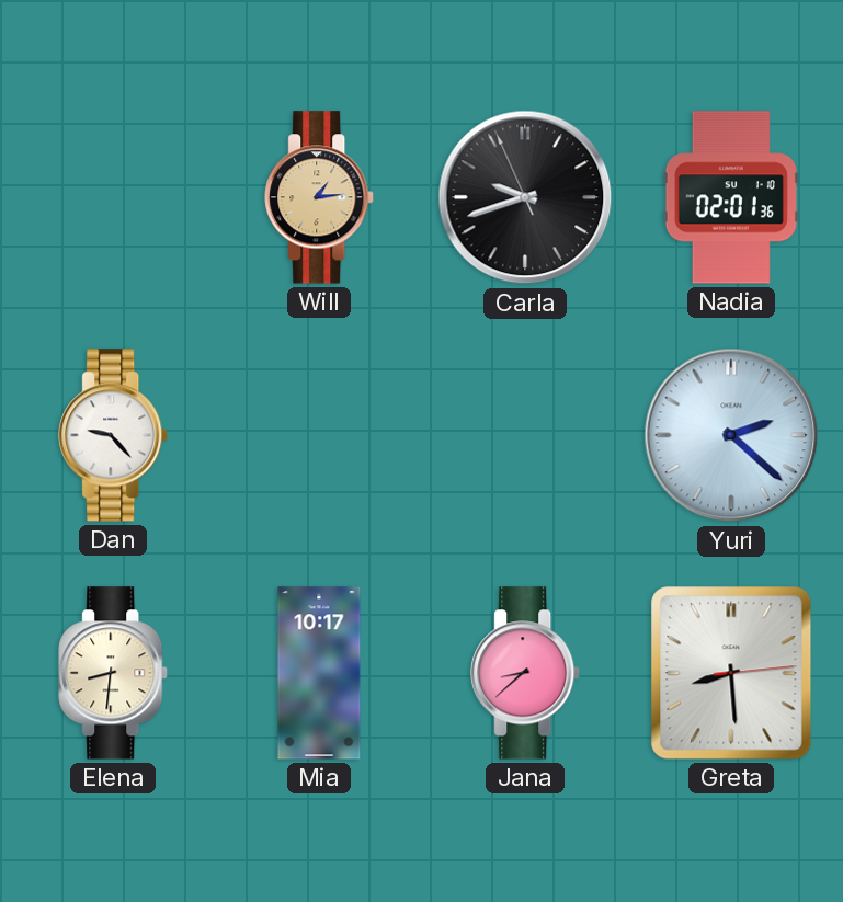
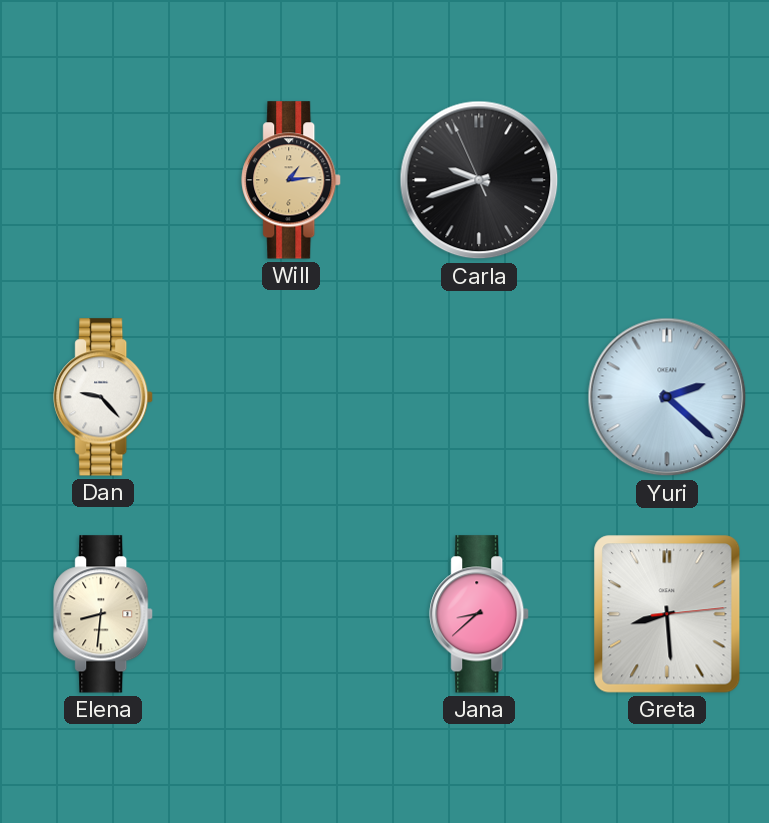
Nadia: 02:01 -> none (731, 197)
Mia: 10:17 -> none (319, 673)
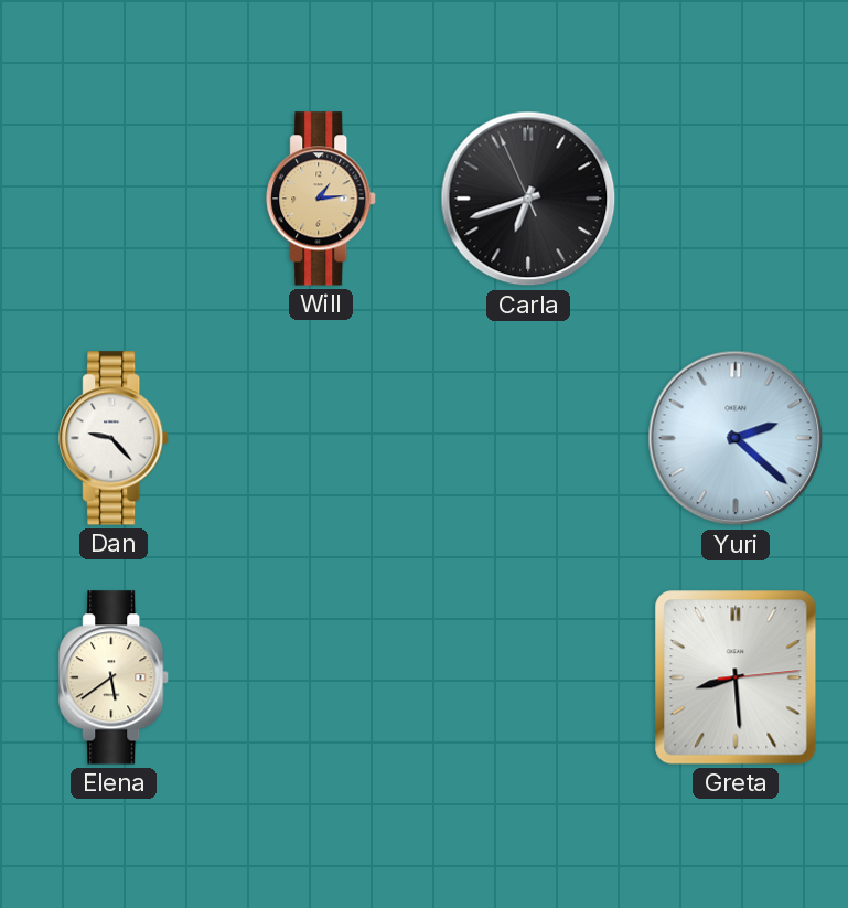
Carla: 9:41 -> 6:41 (528, 199)
Elena: 8:31 -> 5:39 (115, 677)
Jana: 8:38 -> none (480, 614)
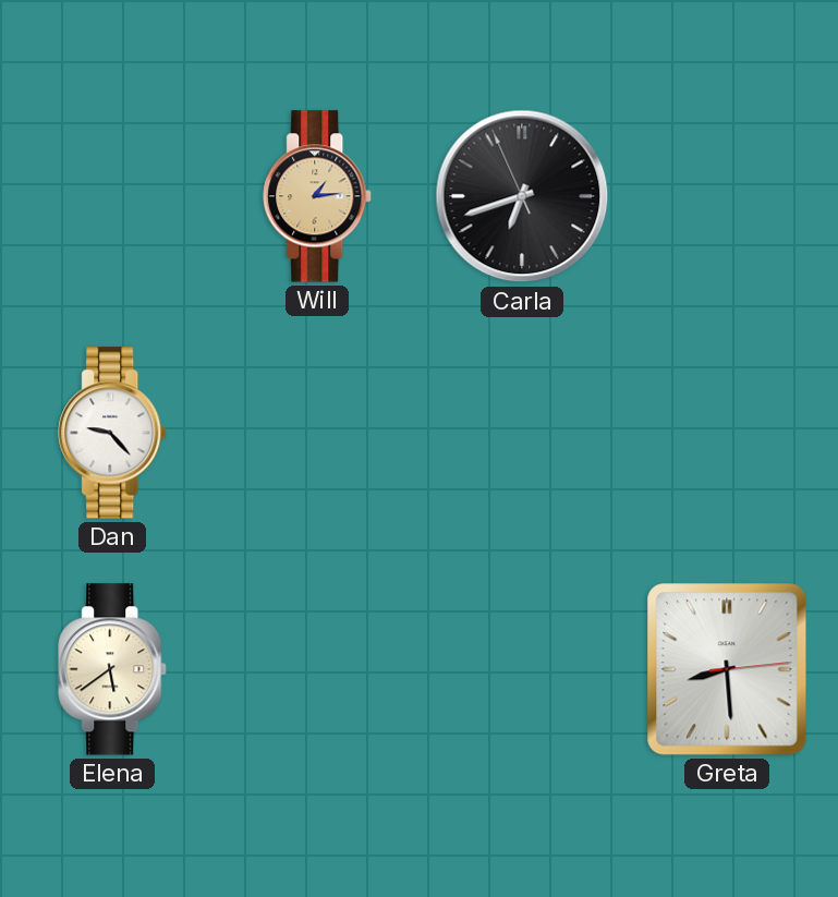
Yuri: 2:22 -> none (736, 438)
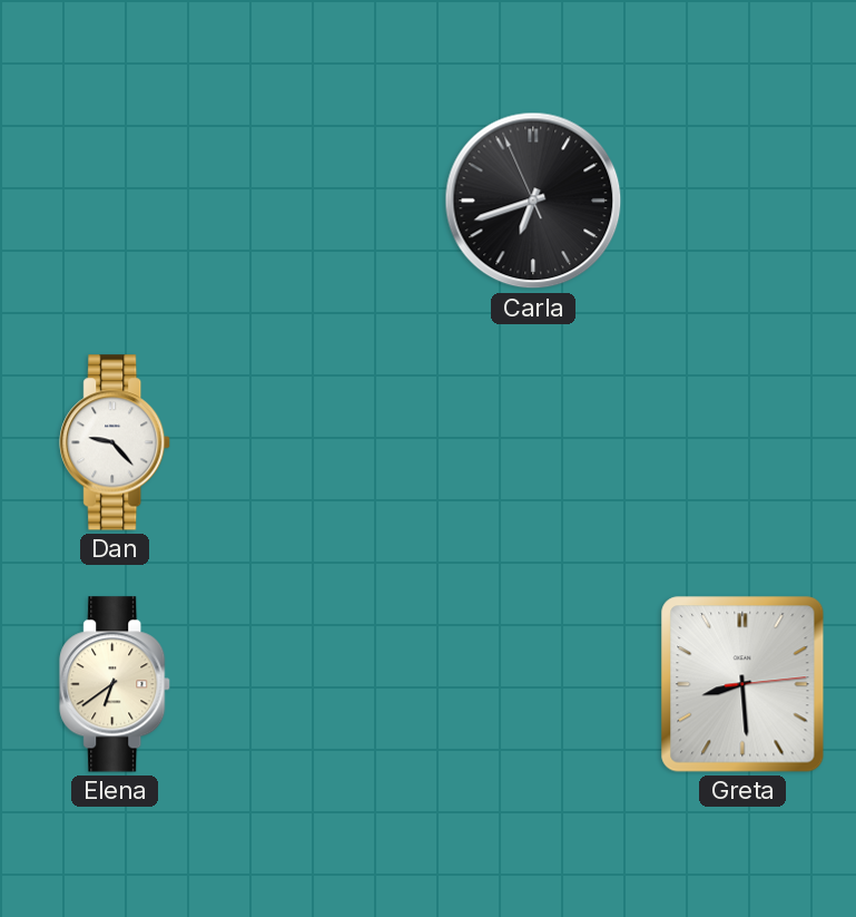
Will: 1:14 -> none (318, 196)
Elena: 5:39 -> 6:39 (116, 684)
